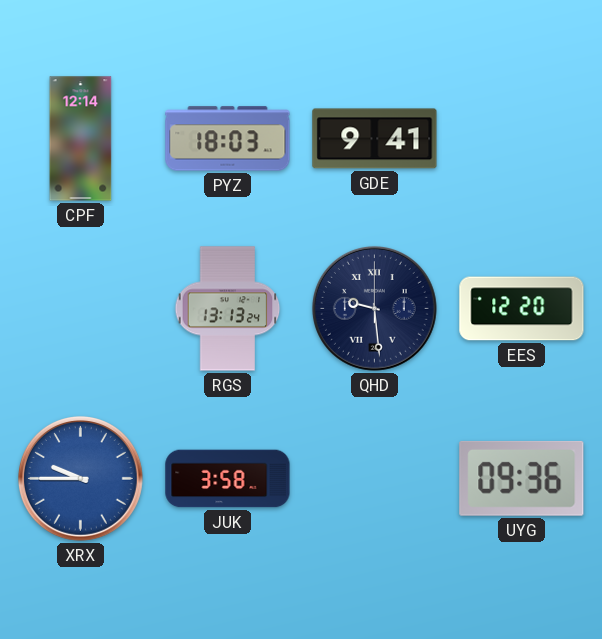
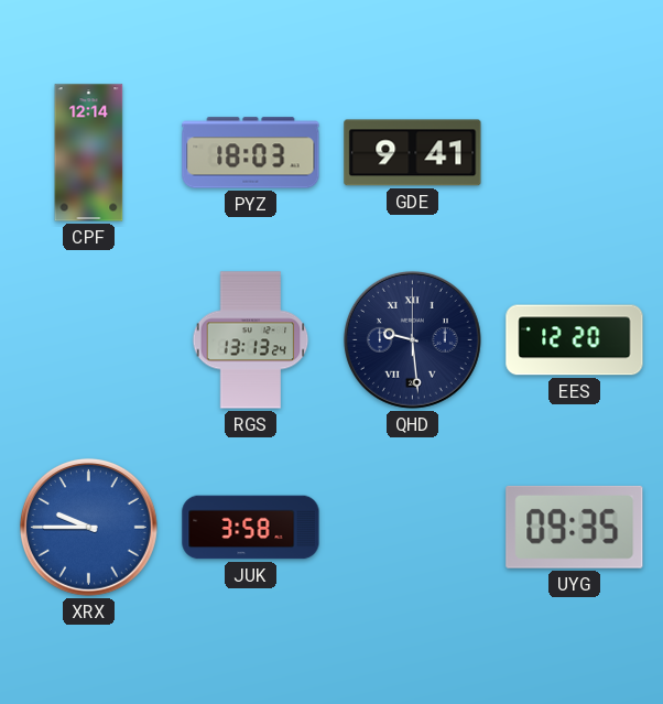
UYG: 09:36 -> 09:35 (575, 527)
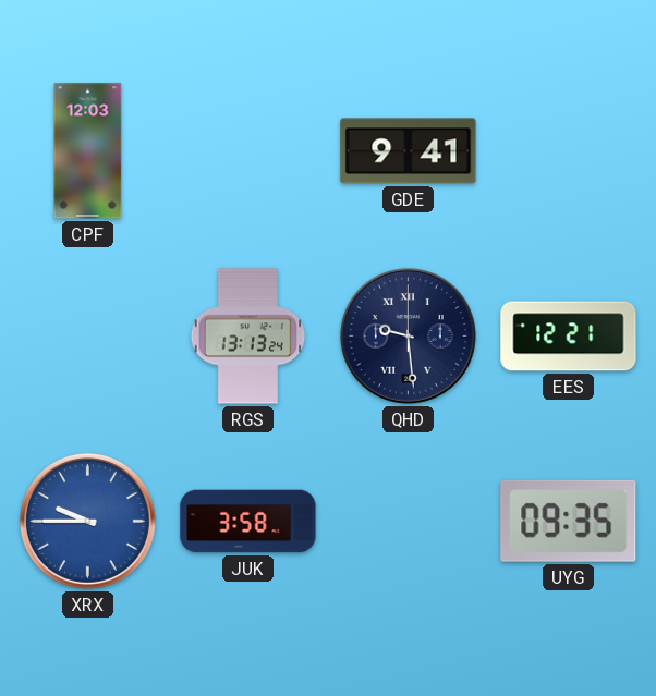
CPF: 12:14 -> 12:03 (88, 151)
PYZ: 18:03 -> none (251, 153)
EES: 12:20 -> 12:21 (569, 337)
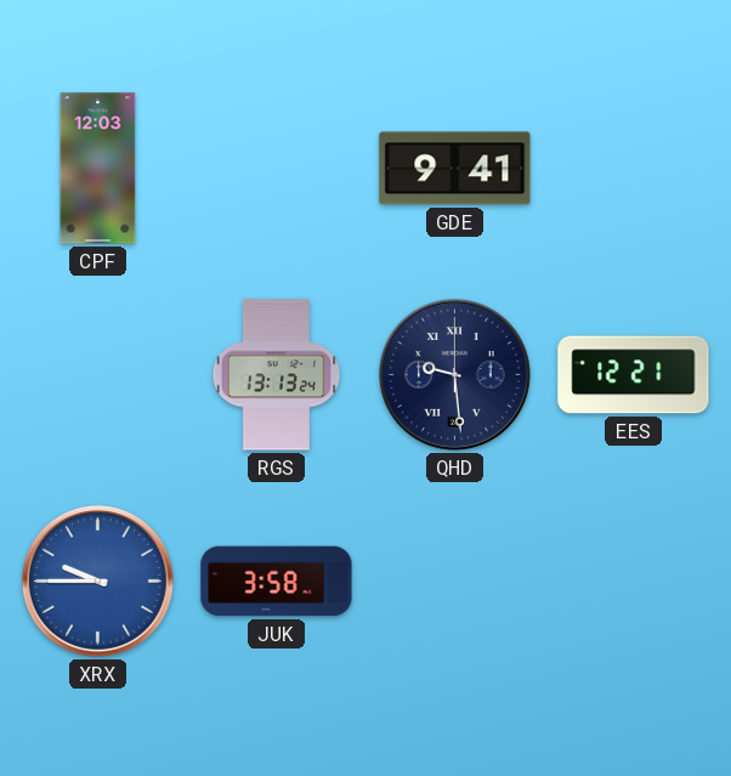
UYG: 09:35 -> none (569, 521)
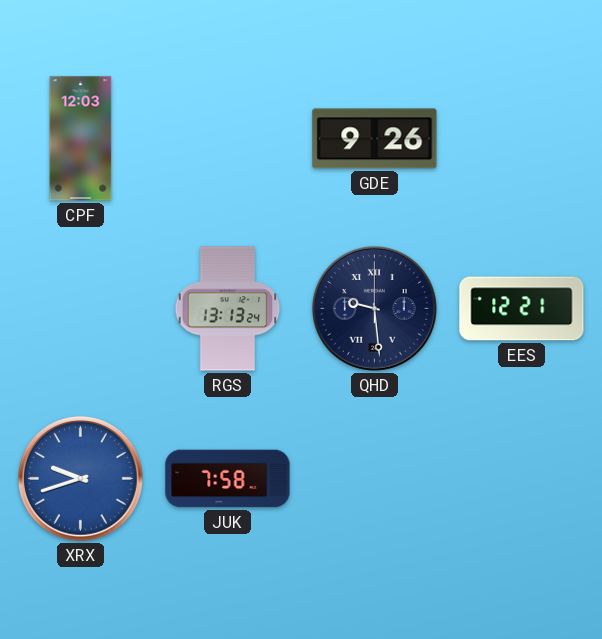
GDE: 9:41 -> 9:26 (375, 139)
XRX: 9:45 -> 9:42 (80, 478)
JUK: 3:58 -> 7:58 (228, 479)
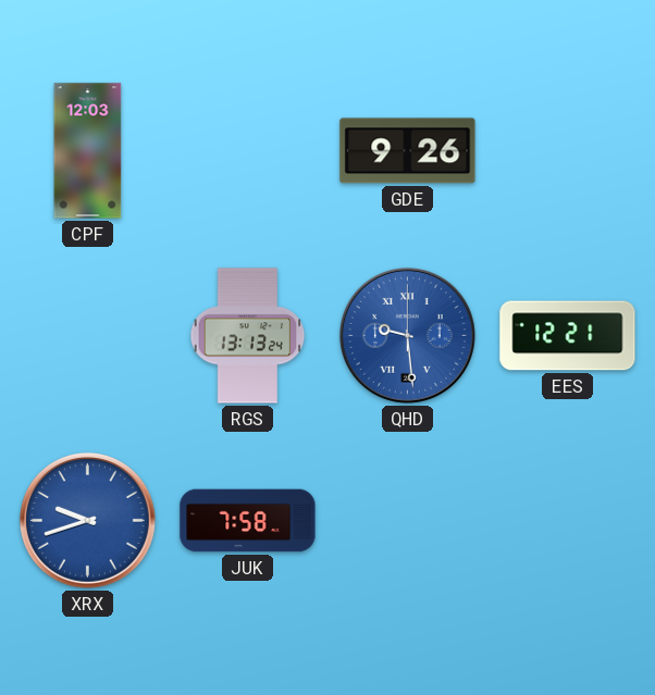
QHD dial: navy -> blue (407, 335)
